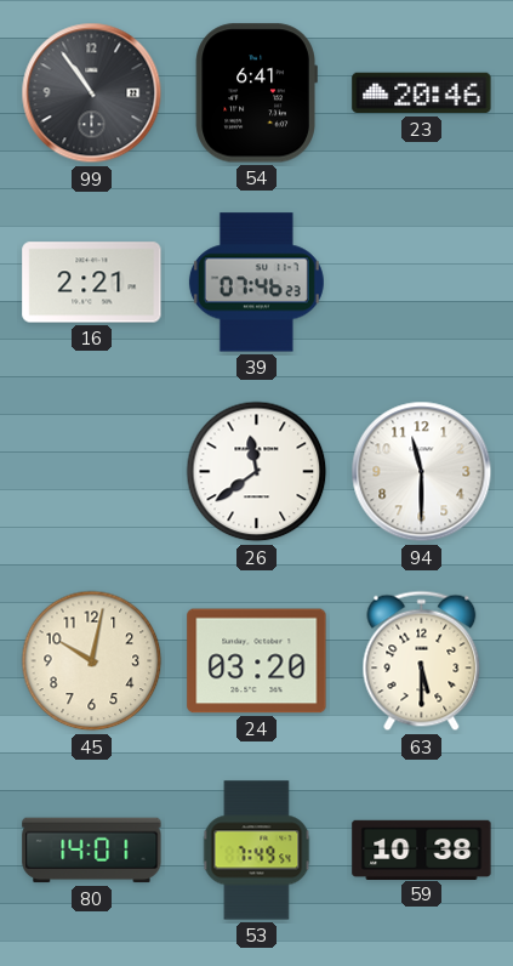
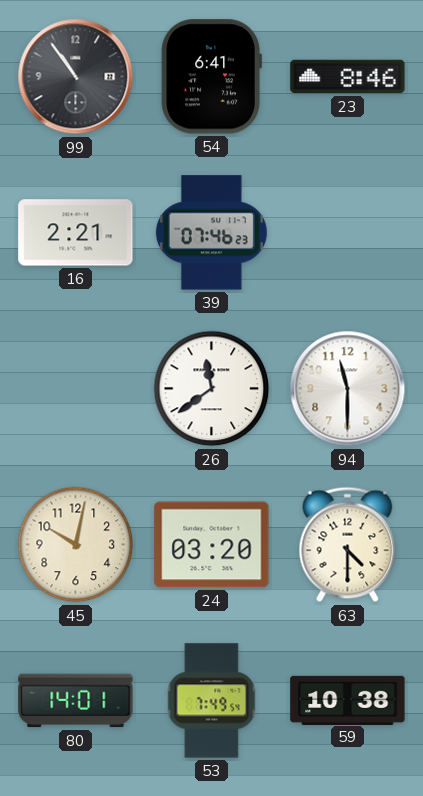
23: 20:46 -> 8:46 (348, 77)
63: 5:30 -> 4:30 (348, 545)
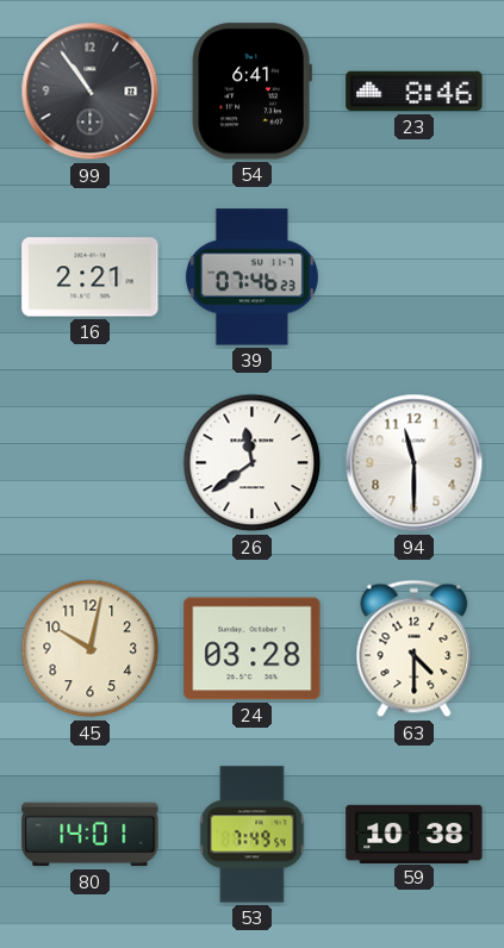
24: 03:20 -> 03:28 (253, 649)
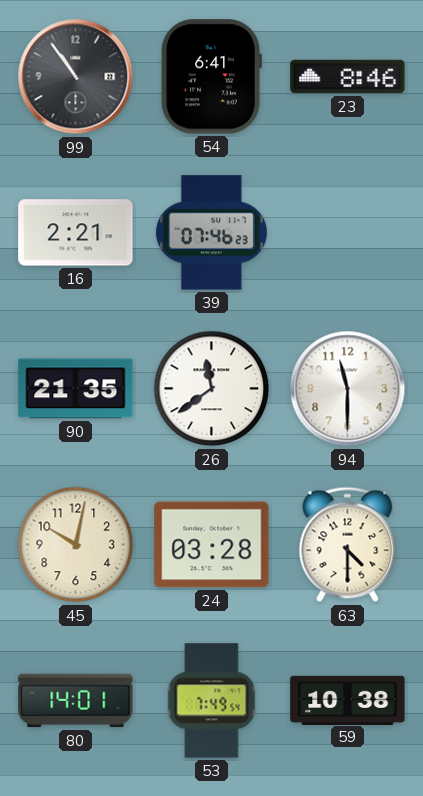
90: none -> 21:35 (76, 389)
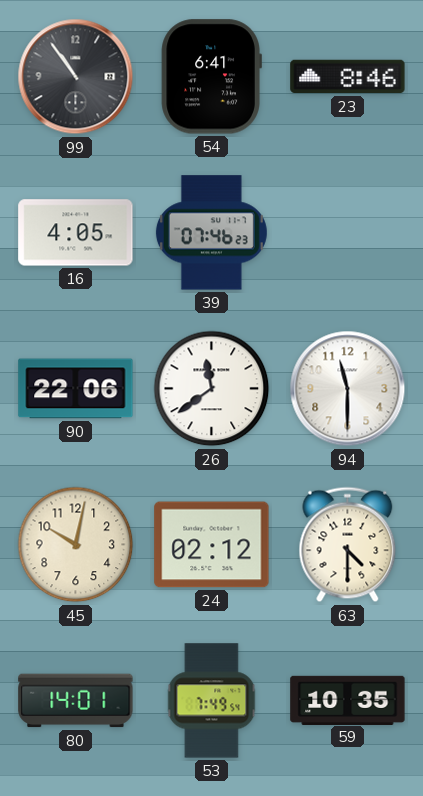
16: 2:21 -> 4:05 (76, 233)
90: 21:35 -> 22:06 (76, 389)
24: 03:28 -> 02:12 (212, 545)
59: 10:38 -> 10:35 (348, 700)
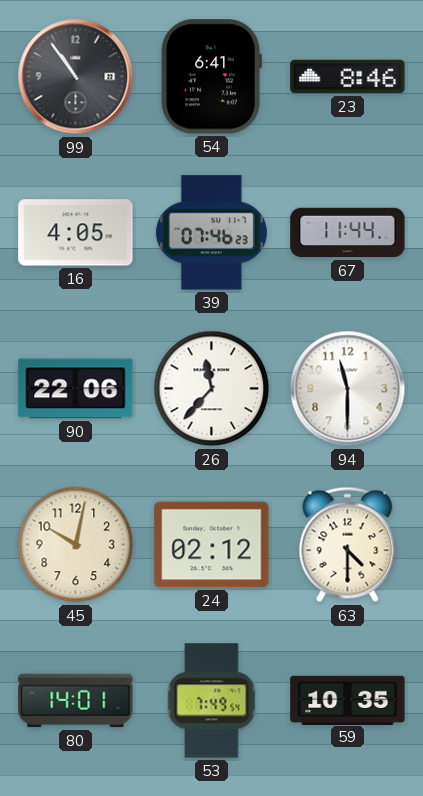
67: none -> 11:44 (348, 233)
26: 11:39 -> 11:37 (212, 389)
